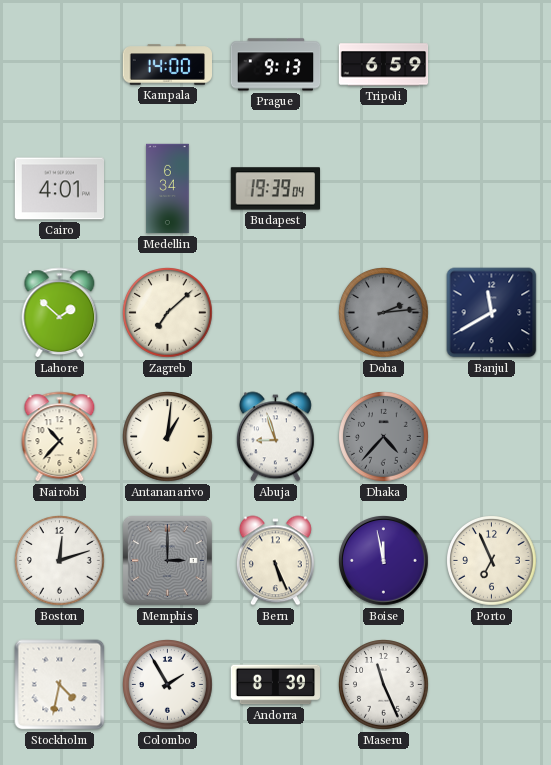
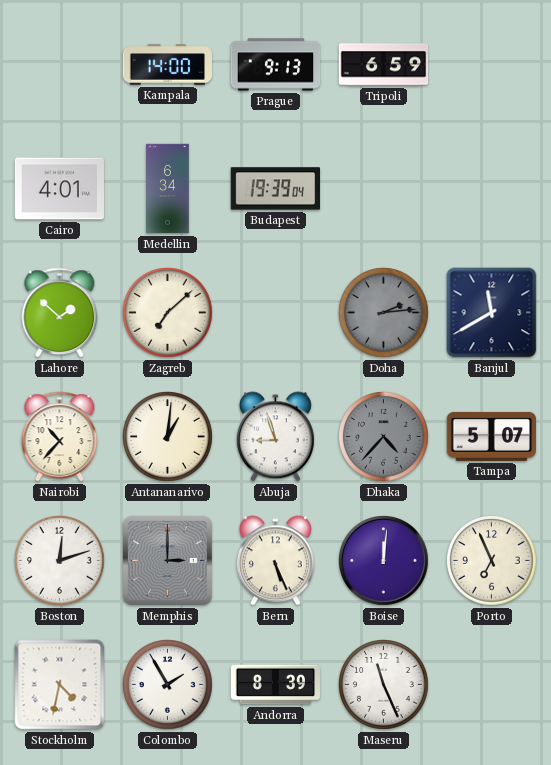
Tampa: none -> 5:07 (491, 436)
Boise: 11:58 -> 12:01 (384, 561)
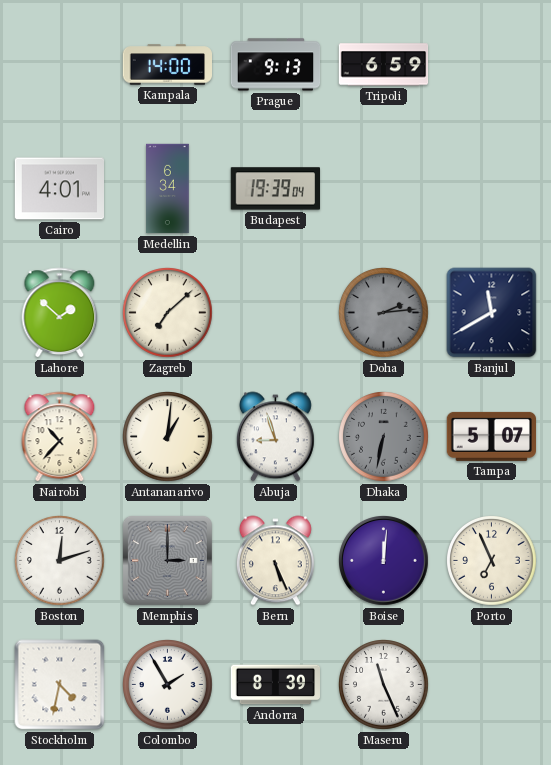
Dhaka: 4:37 -> 6:32 (384, 437)
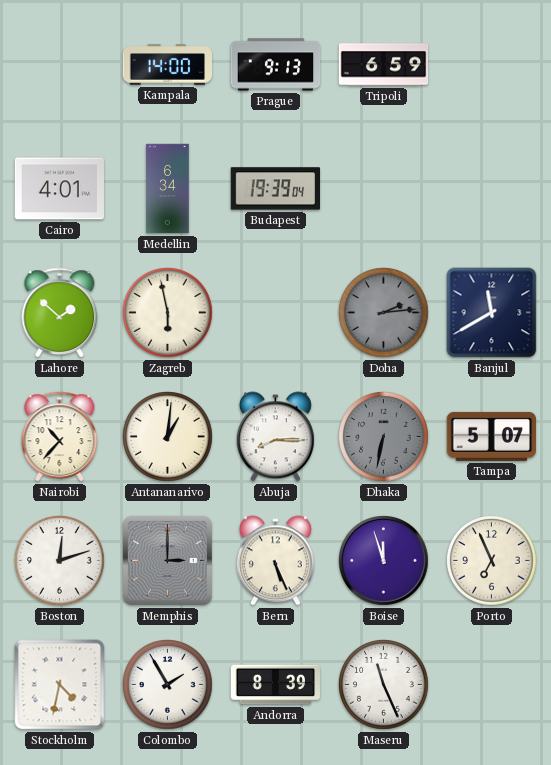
Zagreb: 7:08 -> 5:58 (168, 313)
Abuja: 8:57 -> 8:15 (275, 437)
Boise: 12:01 -> 11:57 (384, 561)
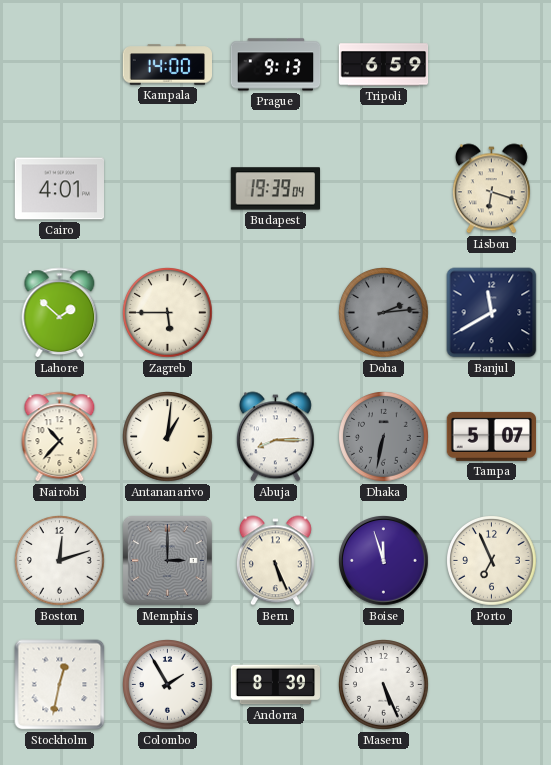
Medellin: 6:34 -> none (168, 189)
Lisbon: none -> 6:18 (491, 189)
Zagreb: 5:58 -> 5:45 (168, 313)
Stockholm: 4:32 -> 12:32 (60, 685)
Maseru: 11:26 -> 5:26 (384, 685)
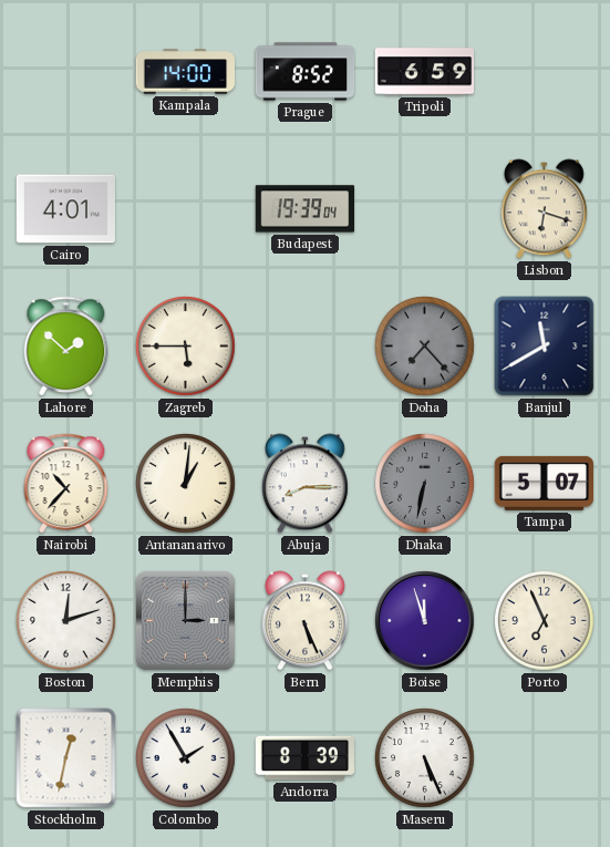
Prague: 9:13 -> 8:52 (306, 72)
Doha: 2:14 -> 7:23 (425, 347)
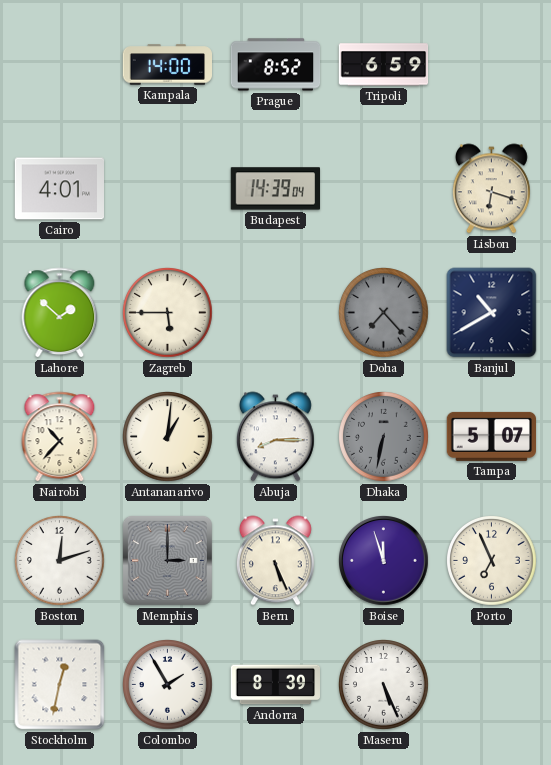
Budapest: 19:39 -> 14:39 (276, 189)
Banjul: 11:40 -> 10:40 (492, 313)
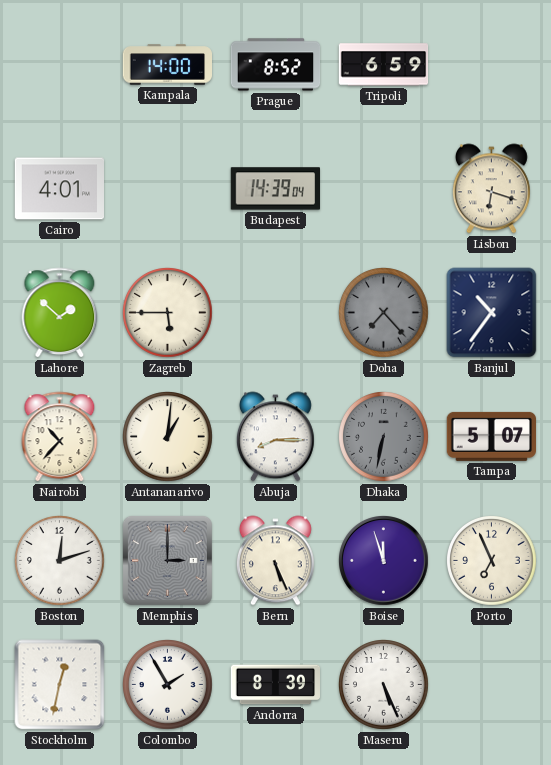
Banjul: 10:40 -> 10:36 (492, 313)
